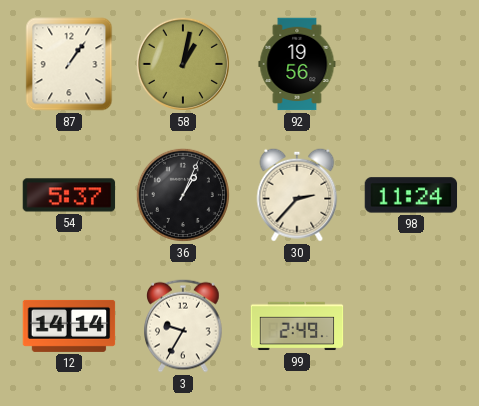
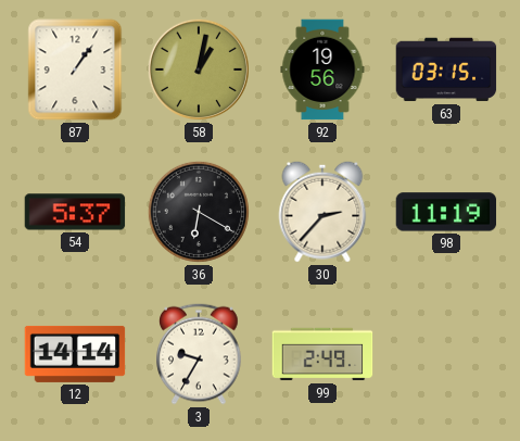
63: none -> 03:15 (446, 70)
36: 1:04 -> 6:20 (199, 212)
98: 11:24 -> 11:19 (446, 212)
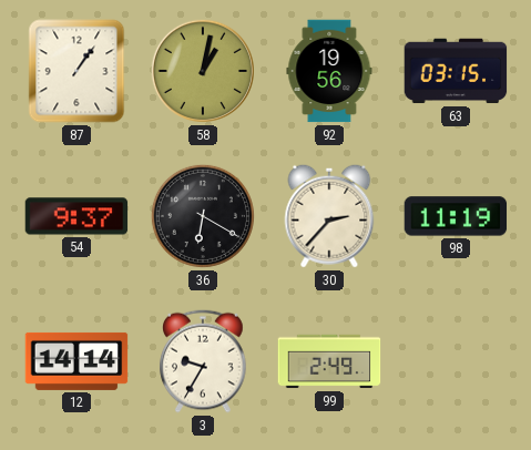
54: 5:37 -> 9:37 (76, 216)
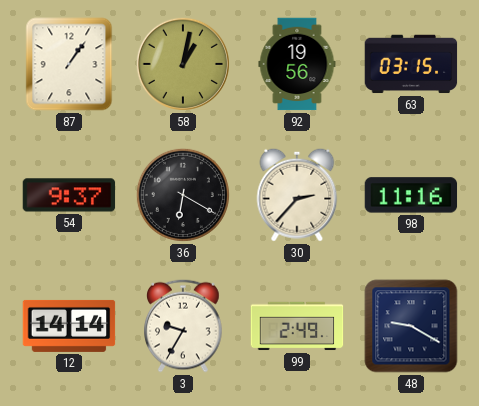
98: 11:19 -> 11:16 (411, 195)
48: none -> 9:20 (411, 326)
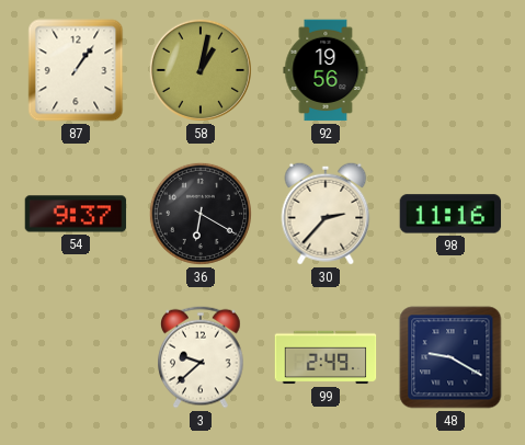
63: 03:15 -> none (411, 64)
12: 14:14 -> none (69, 326)
3: 9:35 -> 9:38 (201, 357)
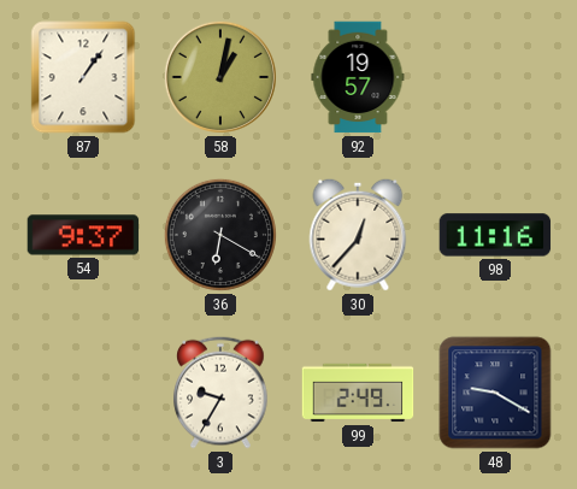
92: 19:56 -> 19:57 (358, 77)
30: 2:37 -> 12:37 (358, 235)
3: 9:38 -> 9:35 (220, 393)
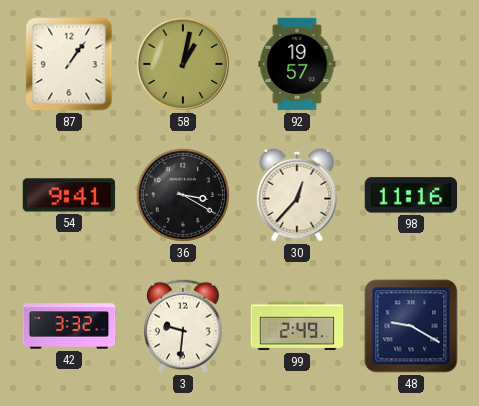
54: 9:37 -> 9:41 (69, 195)
36: 6:20 -> 3:20 (183, 195)
42: none -> 3:32 (69, 326)
3: 9:35 -> 9:31 (183, 326)
